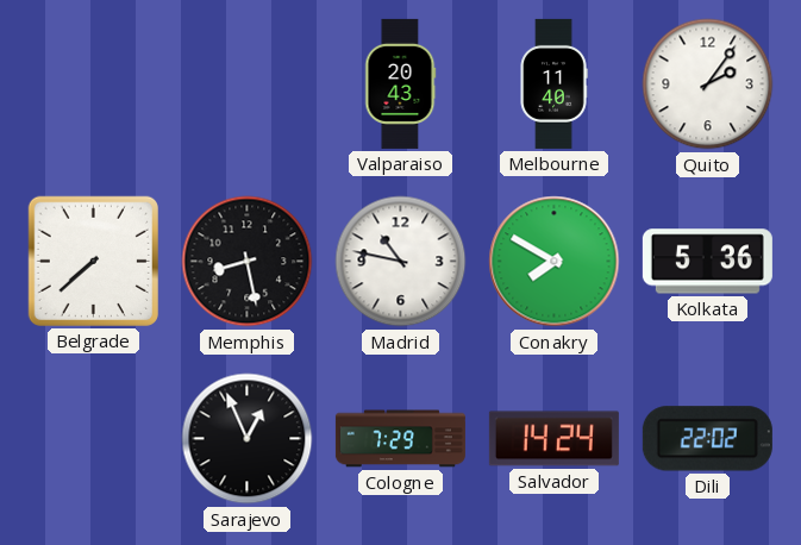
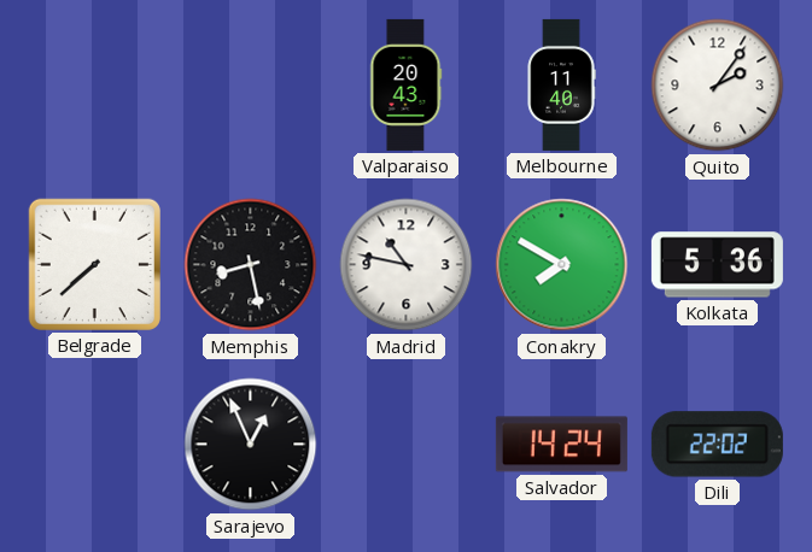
Cologne: 7:29 -> none (400, 439)
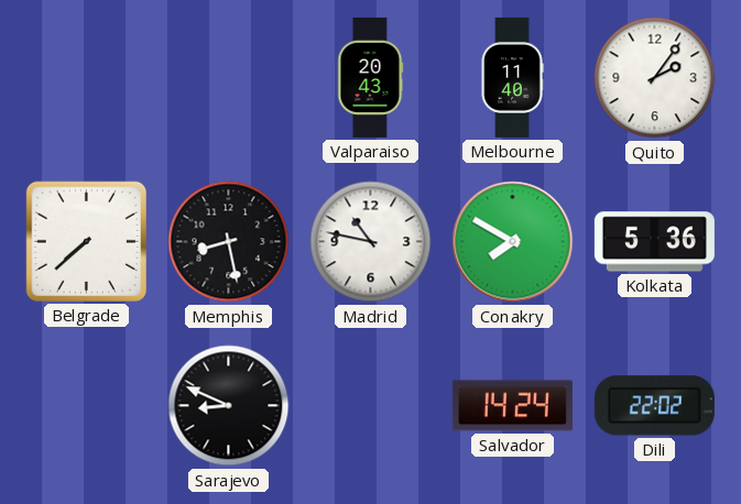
Sarajevo: 12:56 -> 8:49 (229, 406)
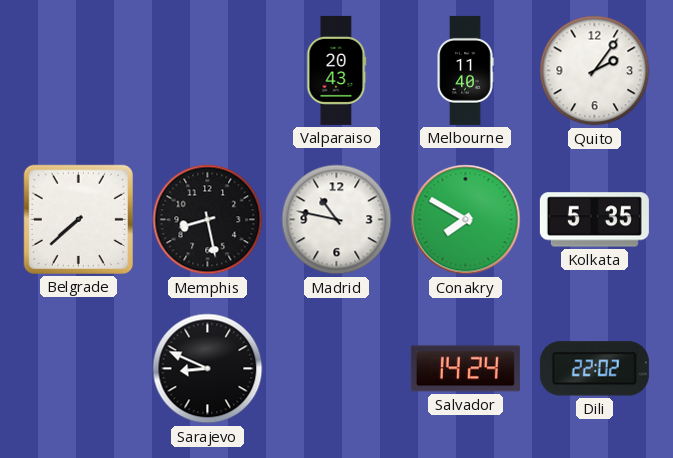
Kolkata: 5:36 -> 5:35 (594, 220)
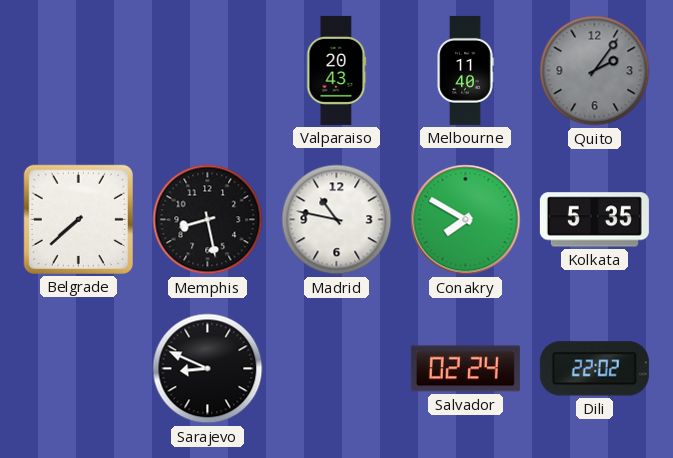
Quito dial: white -> grey (595, 71)
Salvador: 14:24 -> 02:24 (465, 369)
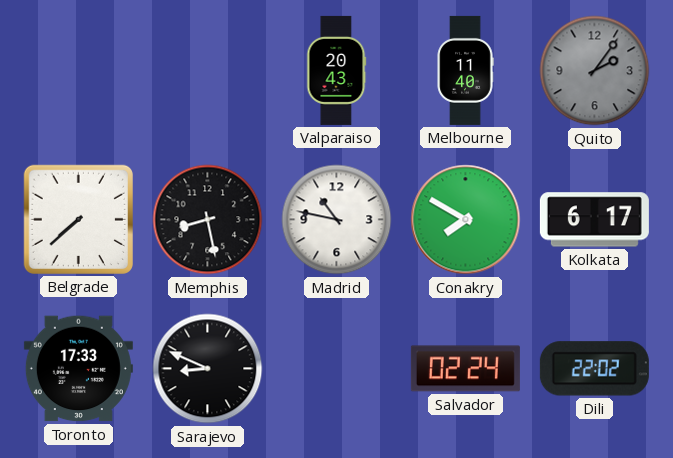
Kolkata: 5:35 -> 6:17 (594, 220)
Toronto: none -> 17:33 (78, 369)
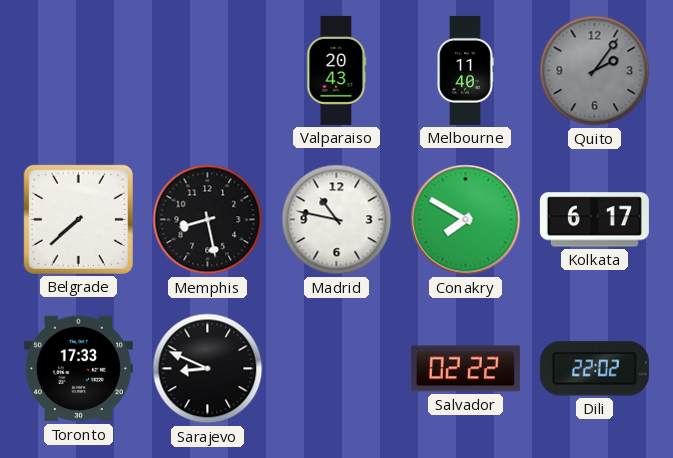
Salvador: 02:24 -> 02:22 (465, 369)
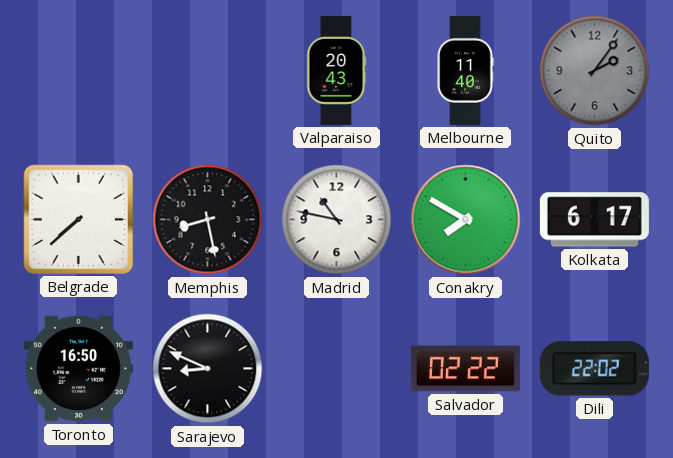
Toronto: 17:33 -> 16:50 (78, 369)
